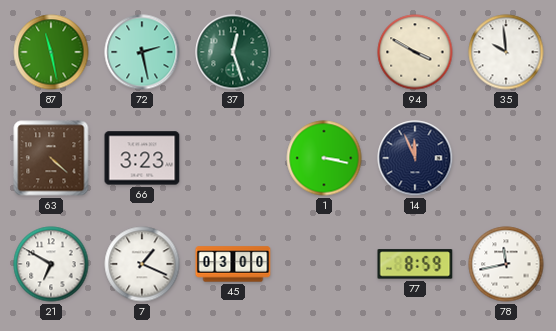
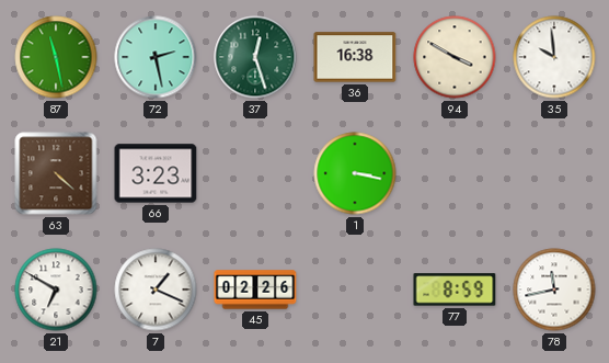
36: none -> 16:38 (355, 57)
14: 11:56 -> none (415, 158)
45: 03:00 -> 02:26 (255, 290)
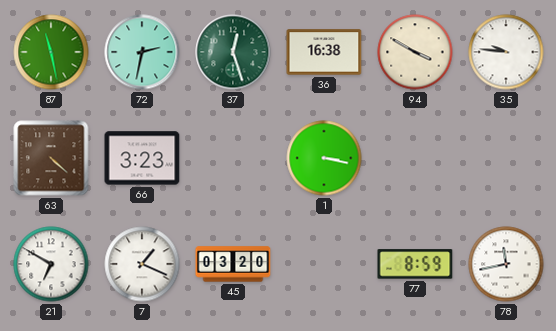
72: 2:28 -> 2:32 (142, 52)
35: 9:59 -> 9:46 (506, 52)
45: 02:26 -> 03:20 (233, 264)
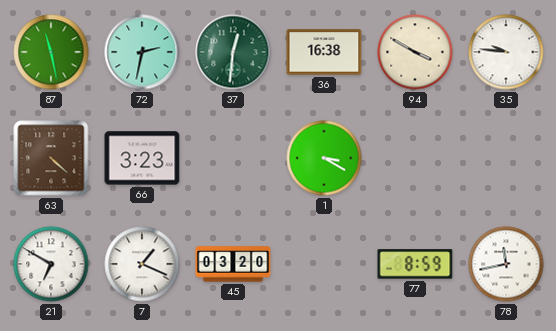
37: 12:27 -> 12:31 (233, 52)
1: 3:17 -> 3:20 (324, 158)
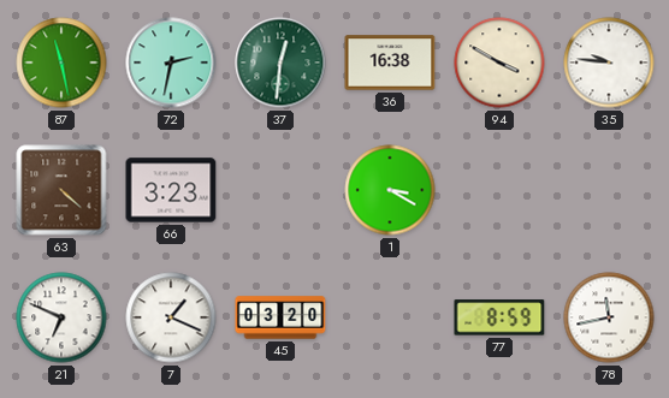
21: 6:50 -> 6:49 (61, 317)
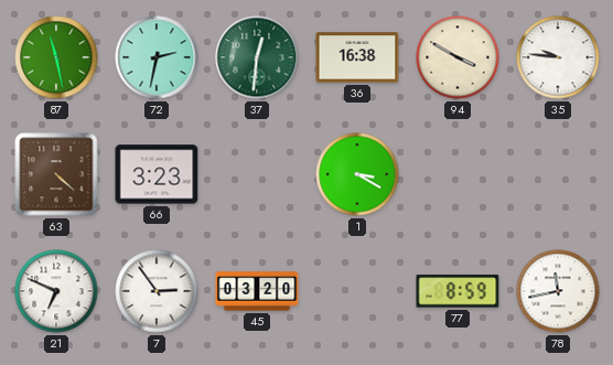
7: 1:19 -> 2:54 (157, 291)
